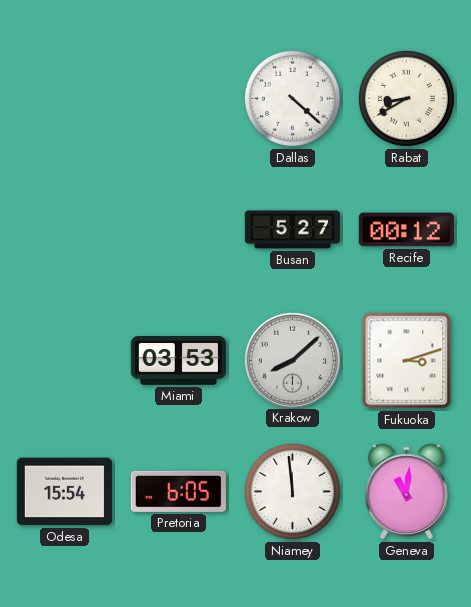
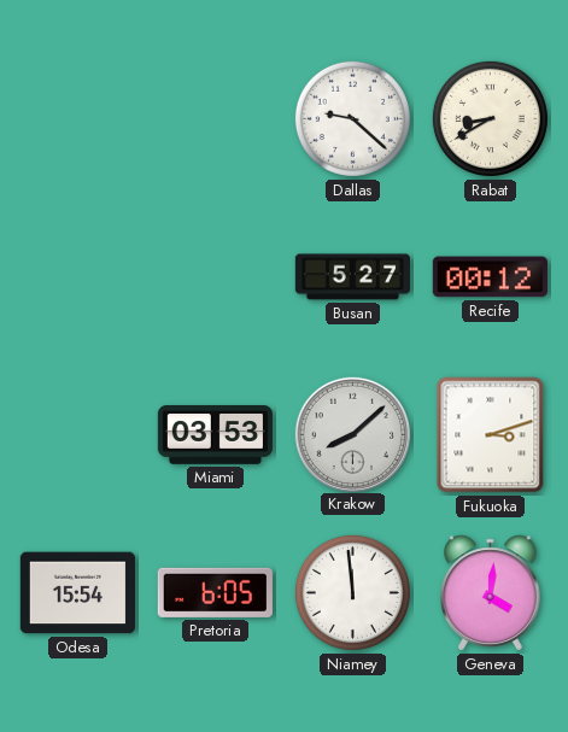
Dallas: 4:22 -> 9:22 (352, 118)
Geneva: 11:01 -> 4:01 (491, 593)
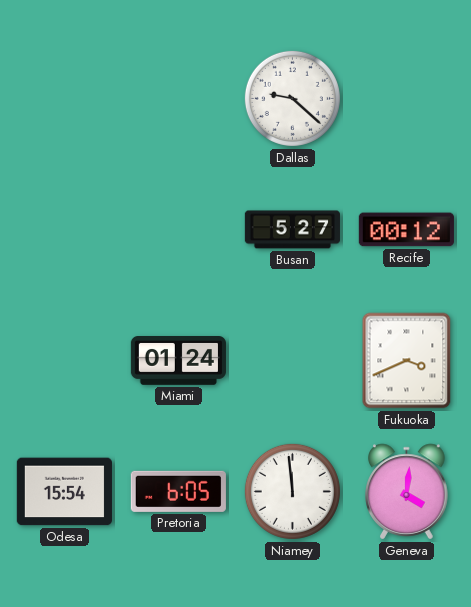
Rabat: 8:40 -> none (490, 118)
Miami: 03:53 -> 01:24 (178, 361)
Krakow: 8:08 -> none (352, 434)
Fukuoka: 3:12 -> 3:41 (407, 361)
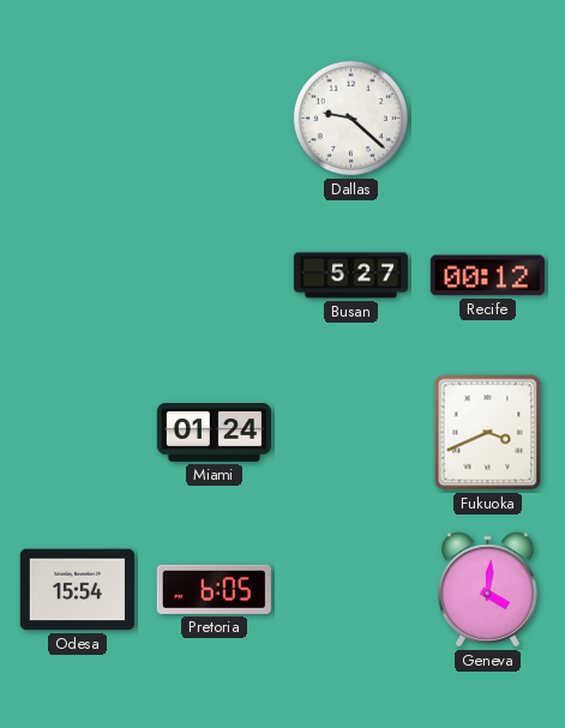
Niamey: 11:59 -> none (292, 491)
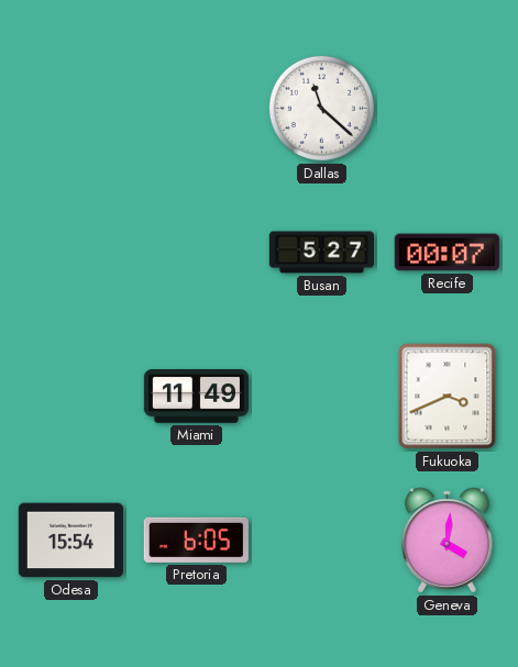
Dallas: 9:22 -> 11:22 (321, 108)
Recife: 00:12 -> 00:07 (447, 253)
Miami: 01:24 -> 11:49 (196, 397)
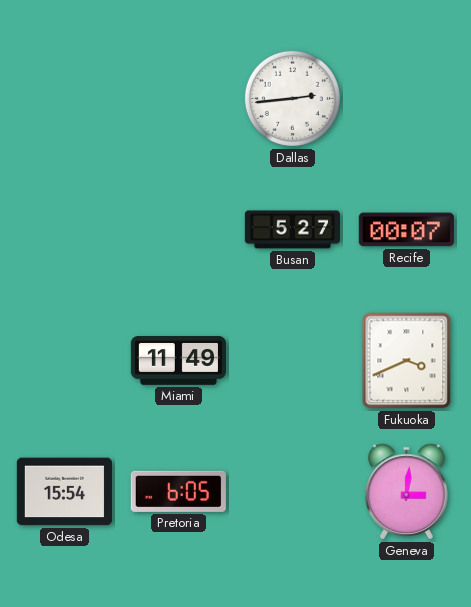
Dallas: 11:22 -> 2:44 (292, 98)
Geneva: 4:01 -> 3:01 (407, 492)
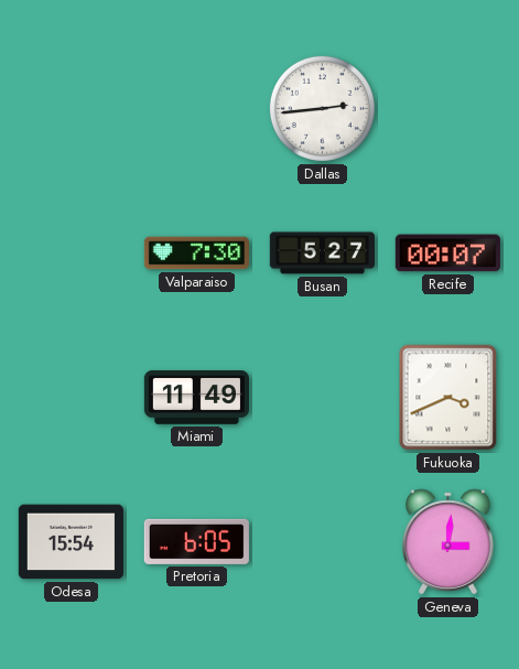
Valparaiso: none -> 7:30 (196, 253)
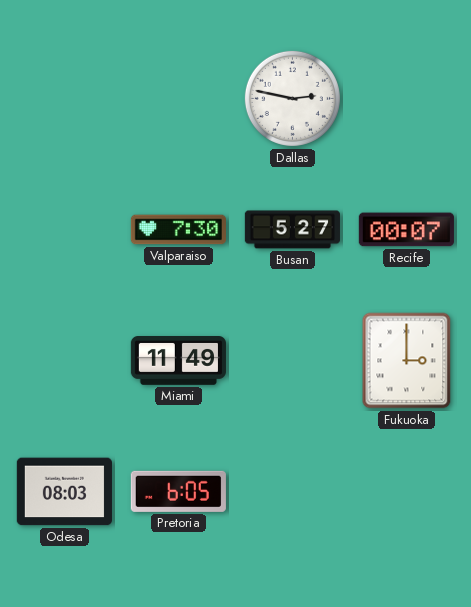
Dallas: 2:44 -> 2:47 (292, 98)
Fukuoka: 3:41 -> 3:00 (407, 361)
Odesa: 15:54 -> 08:03 (64, 492)
Geneva: 3:01 -> none (448, 542)
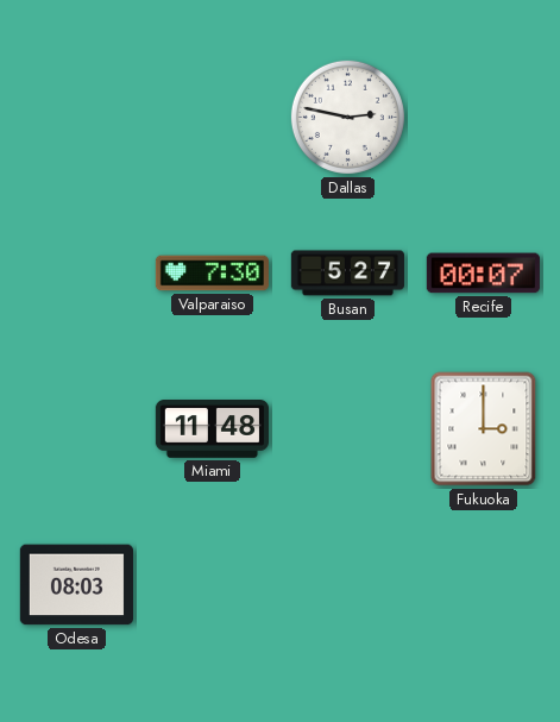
Miami: 11:49 -> 11:48 (212, 429)
Pretoria: 6:05 -> none (178, 491)
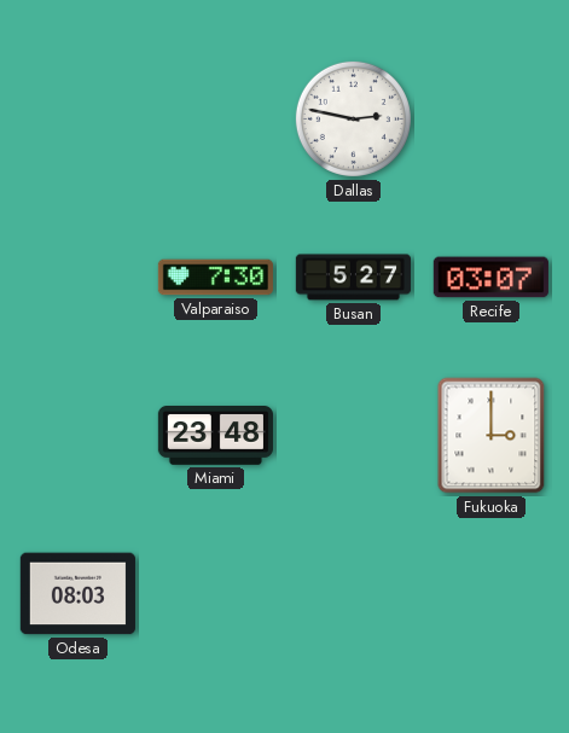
Recife: 00:07 -> 03:07 (490, 278)
Miami: 11:48 -> 23:48 (215, 436)
